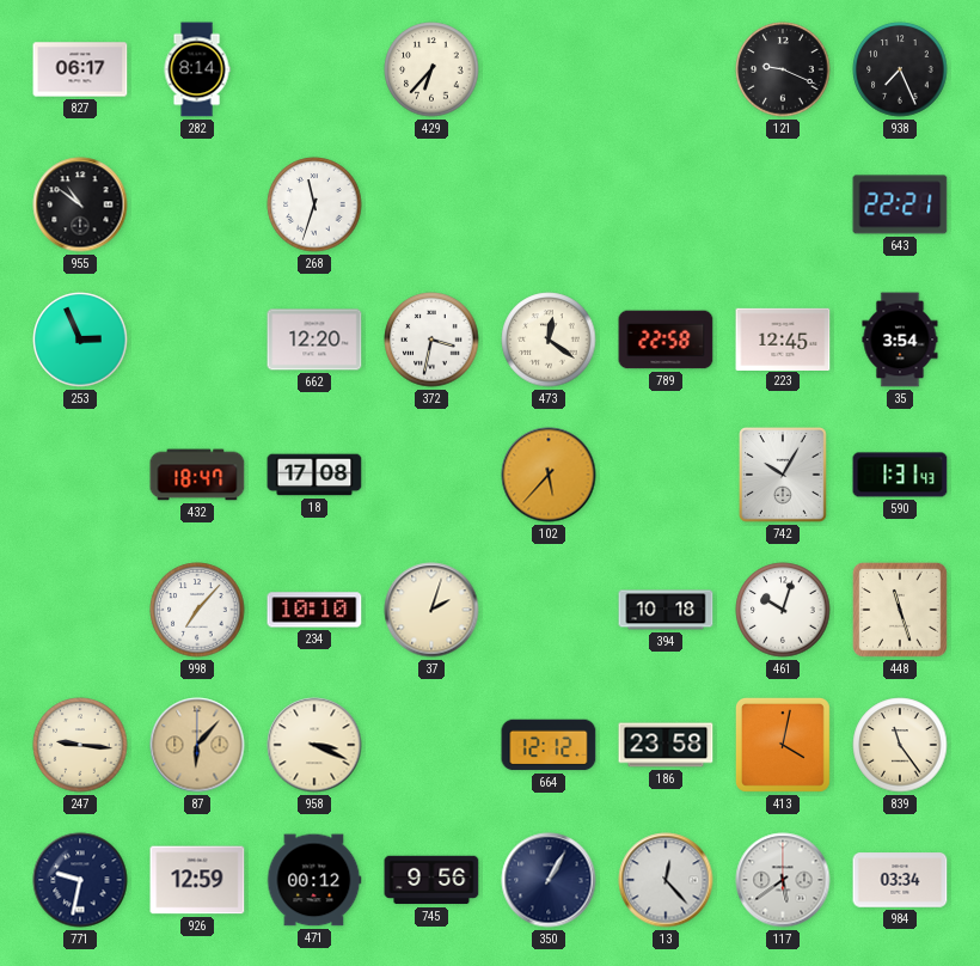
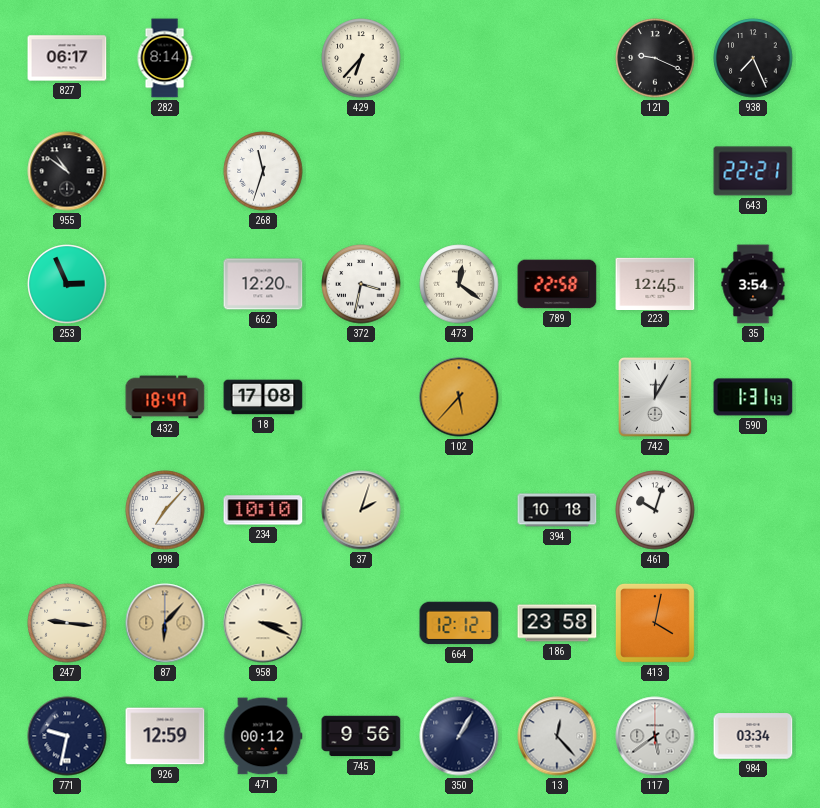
742: 10:05 -> 12:05 (656, 397)
448: 11:27 -> none (900, 610)
839: 11:24 -> none (900, 745)
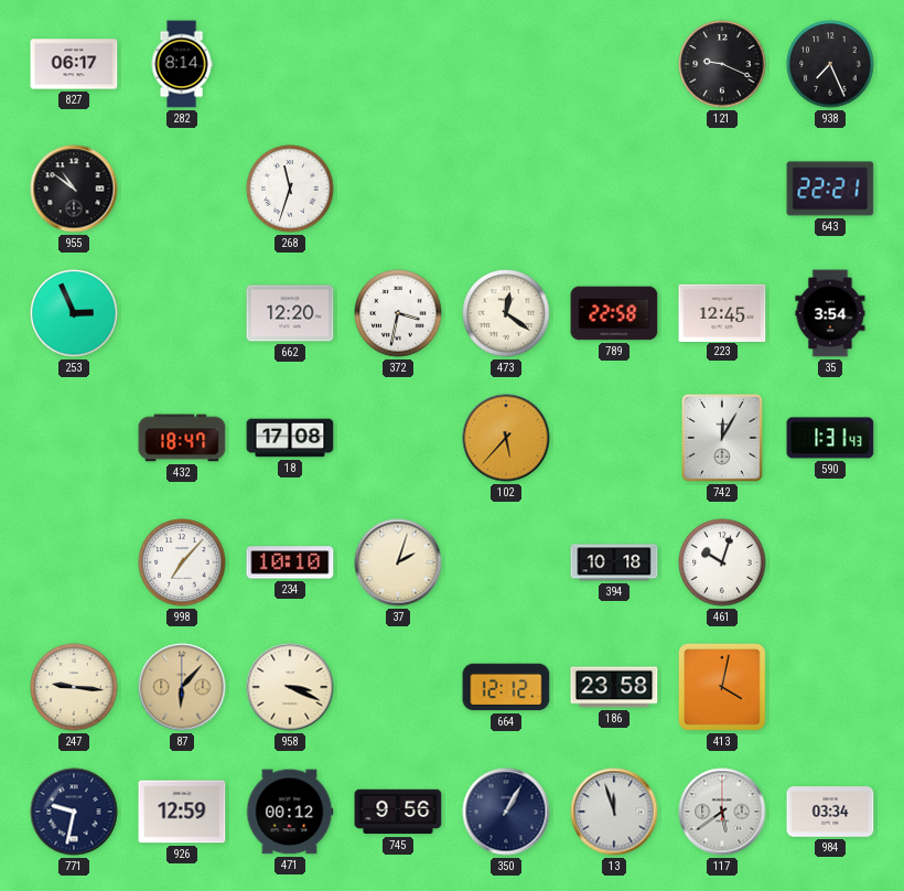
429: 6:37 -> none (361, 58)
13: 12:23 -> 11:57 (614, 812)
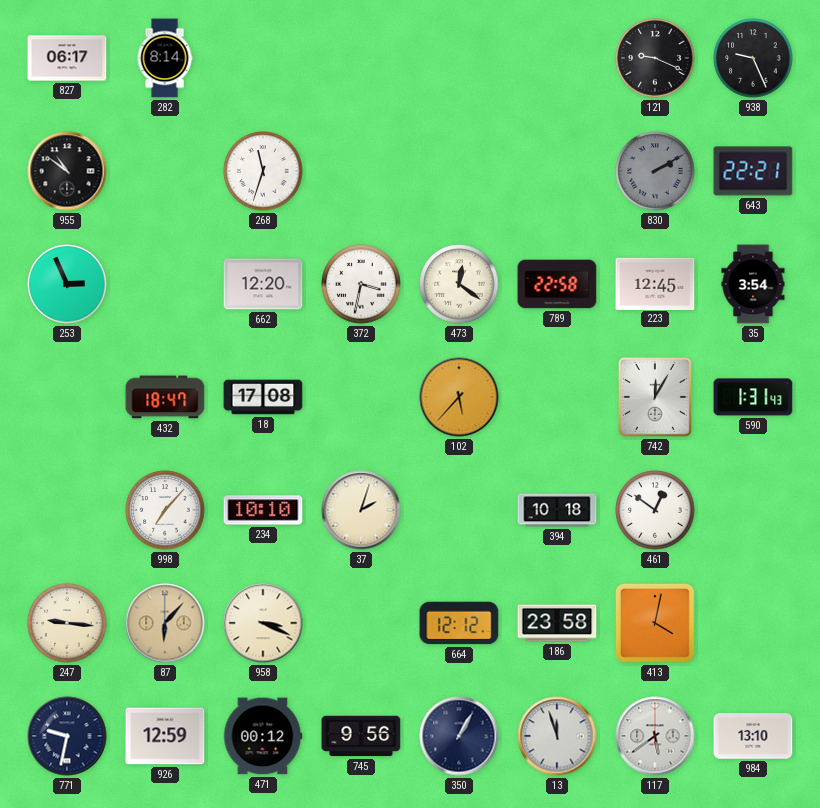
938: 7:26 -> 9:26 (753, 58)
830: none -> 2:10 (655, 171)
461: 10:03 -> 12:51 (655, 510)
984: 03:34 -> 13:10 (753, 736)
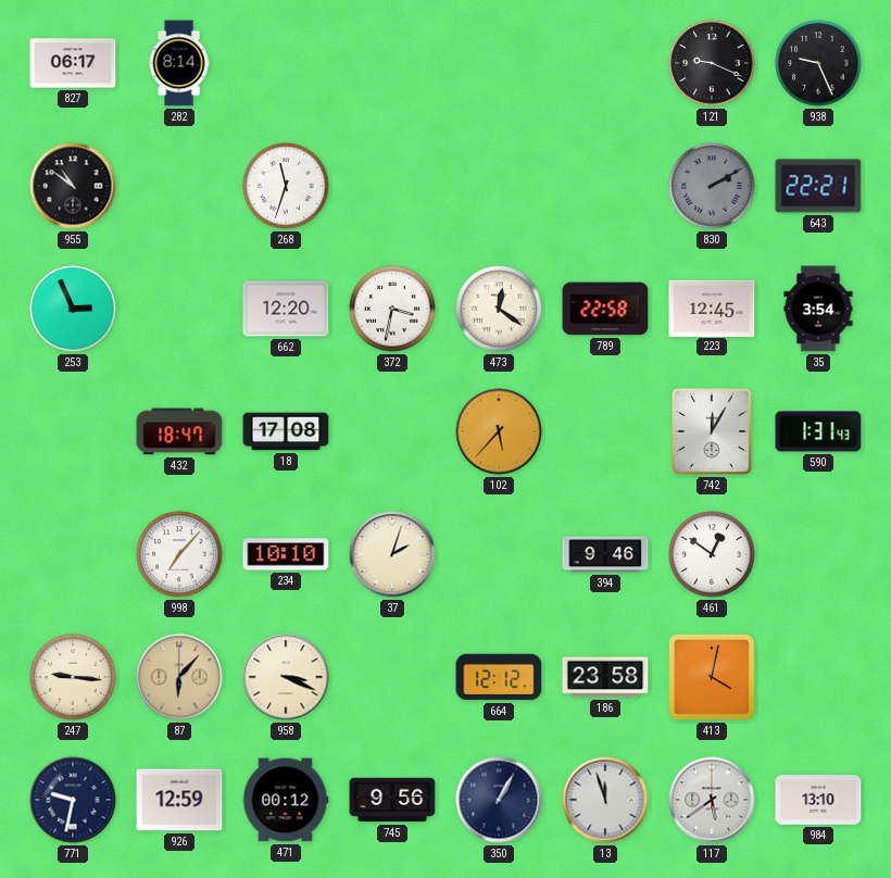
394: 10:18 -> 9:46 (605, 554)
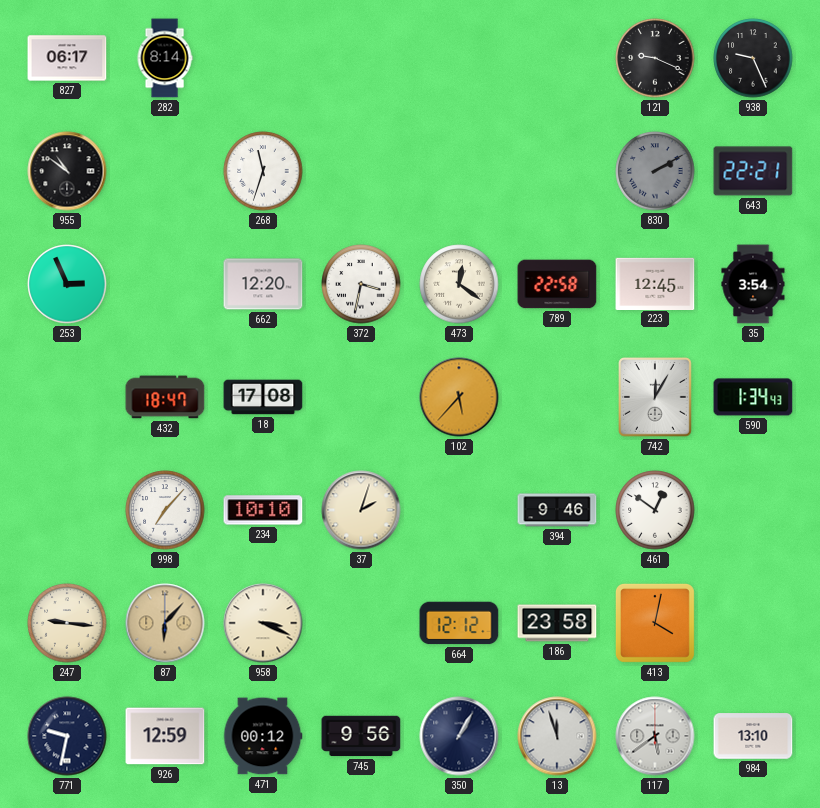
590: 1:31 -> 1:34 (753, 397)
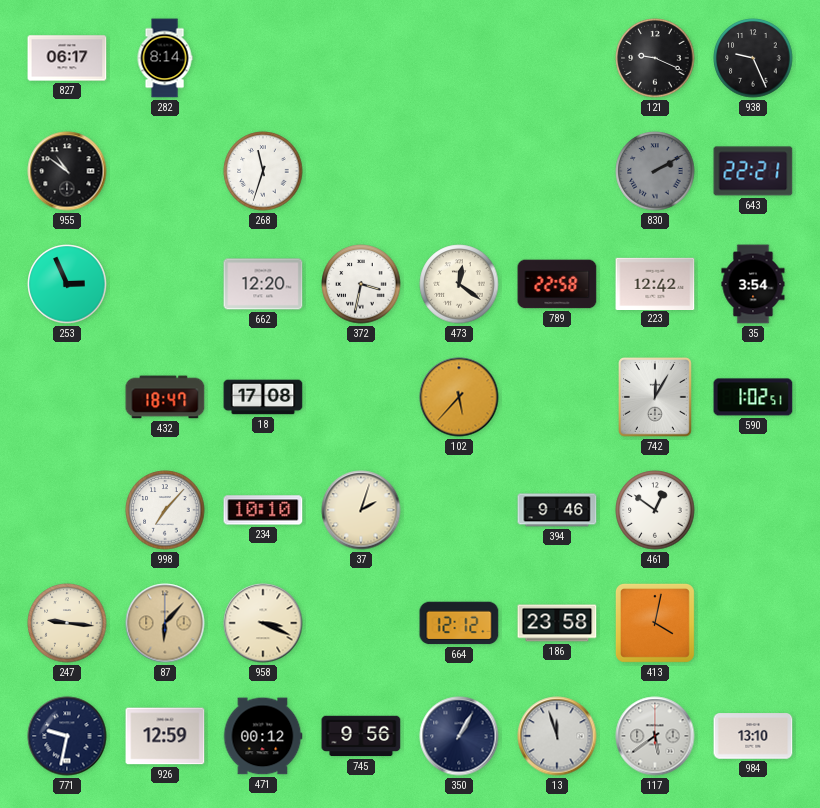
223: 12:45 -> 12:42 (655, 283)
590: 1:34 -> 1:02 (753, 397)
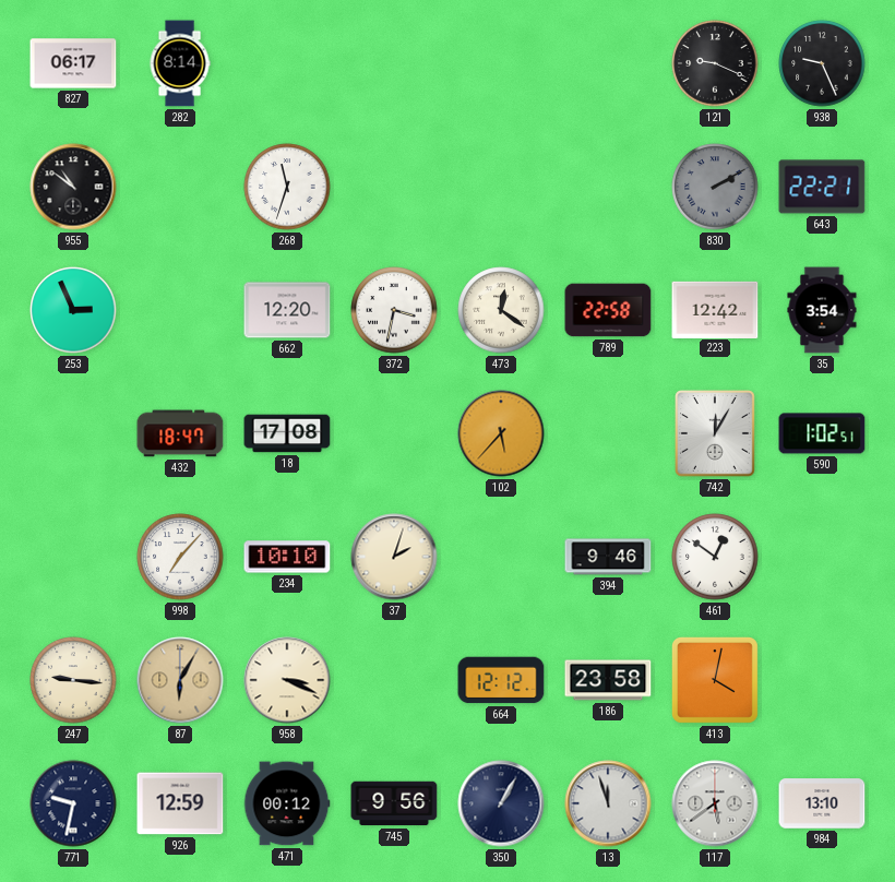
87: 6:07 -> 6:05 (180, 680)
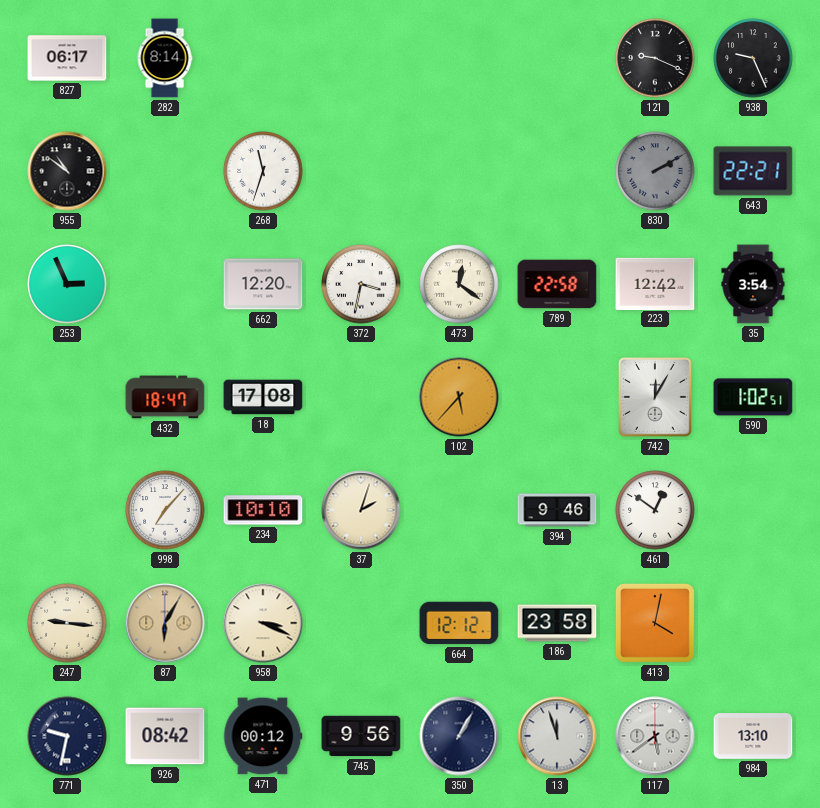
926: 12:59 -> 08:42 (165, 736)
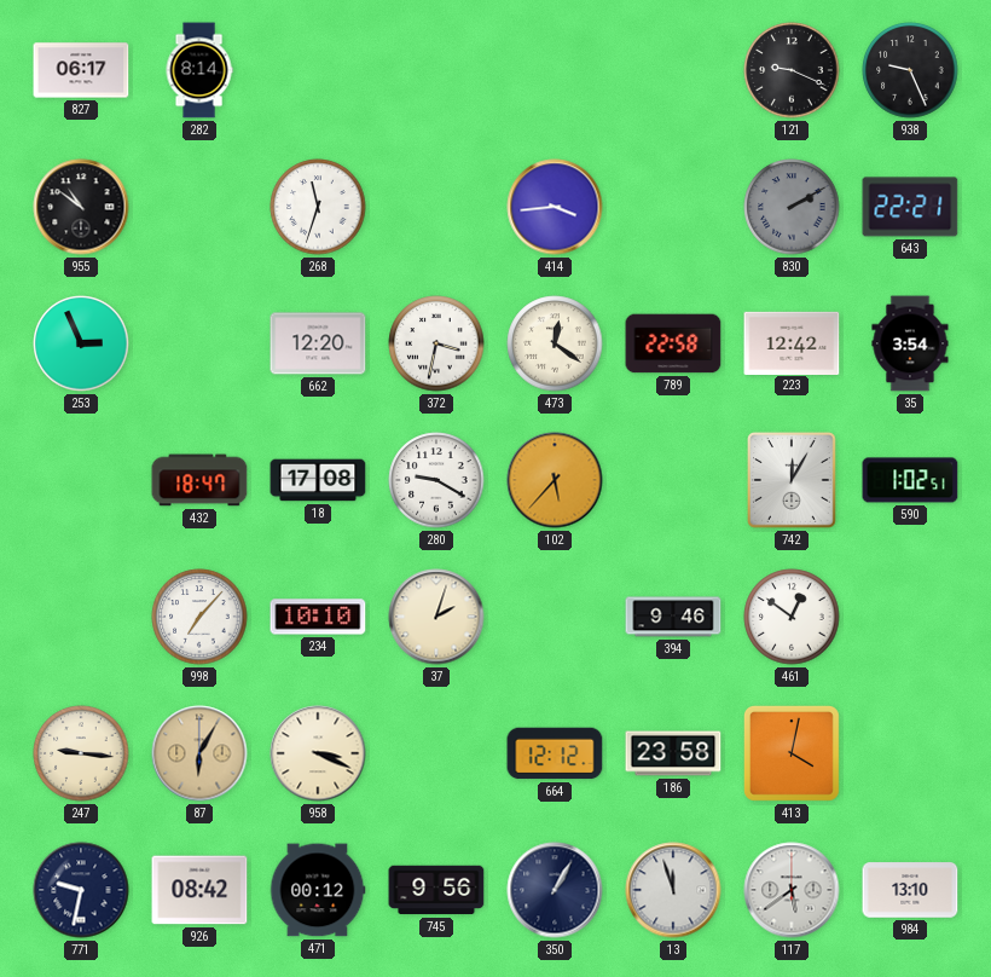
414: none -> 3:44 (555, 207)
280: none -> 9:20 (436, 480)
